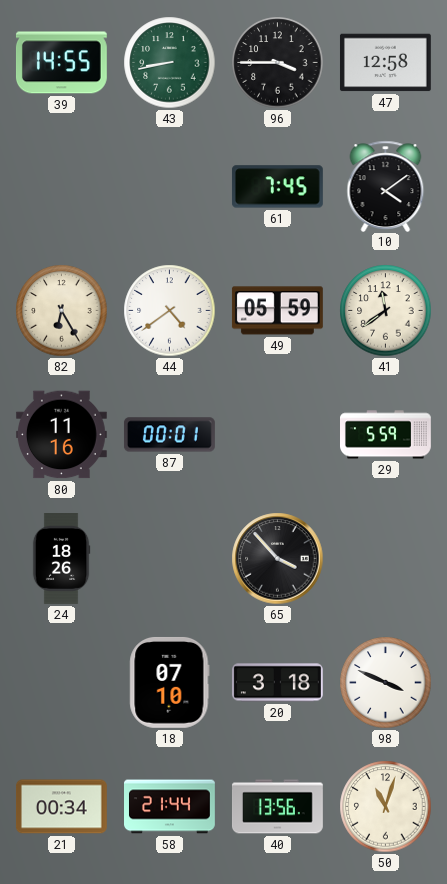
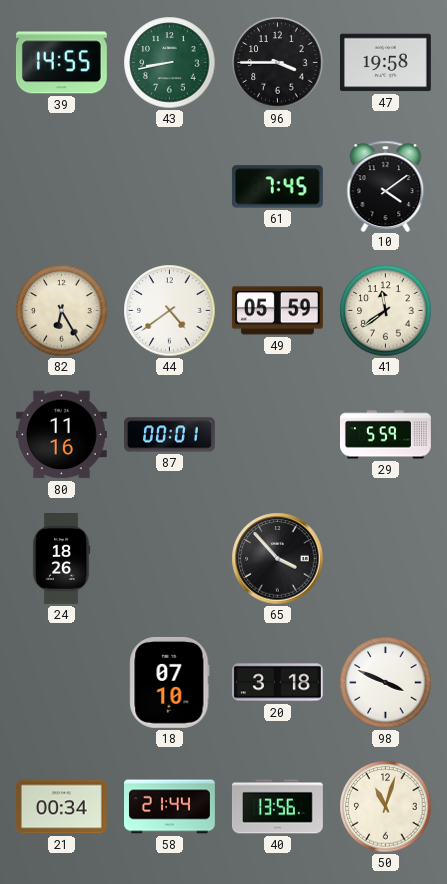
47: 12:58 -> 19:58 (385, 63)
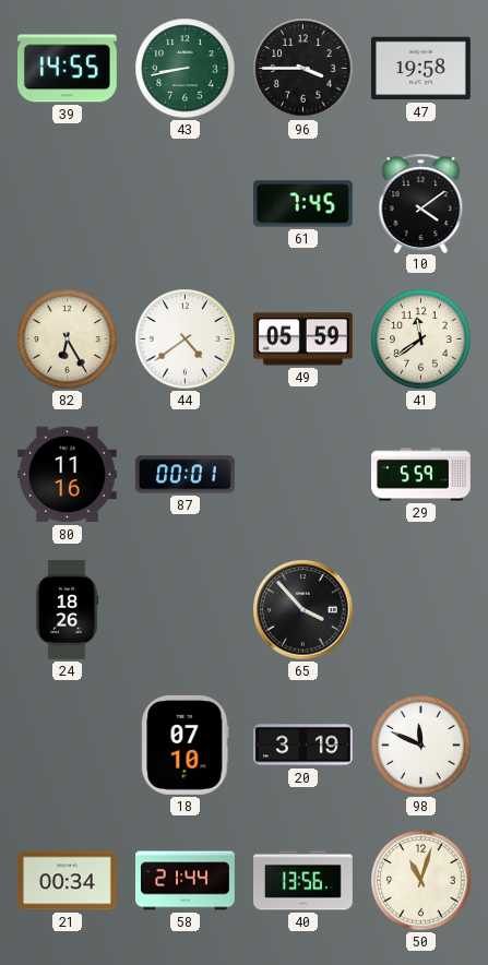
20: 3:18 -> 3:19 (302, 746)
98: 3:49 -> 11:49 (421, 746)
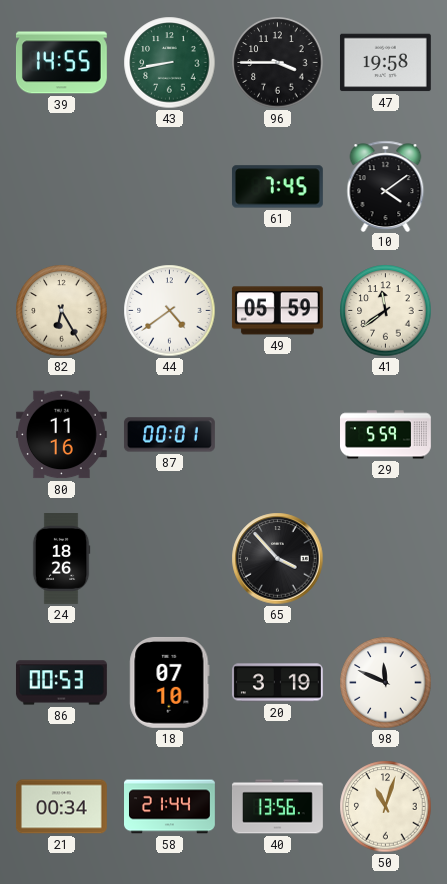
86: none -> 00:53 (62, 683)
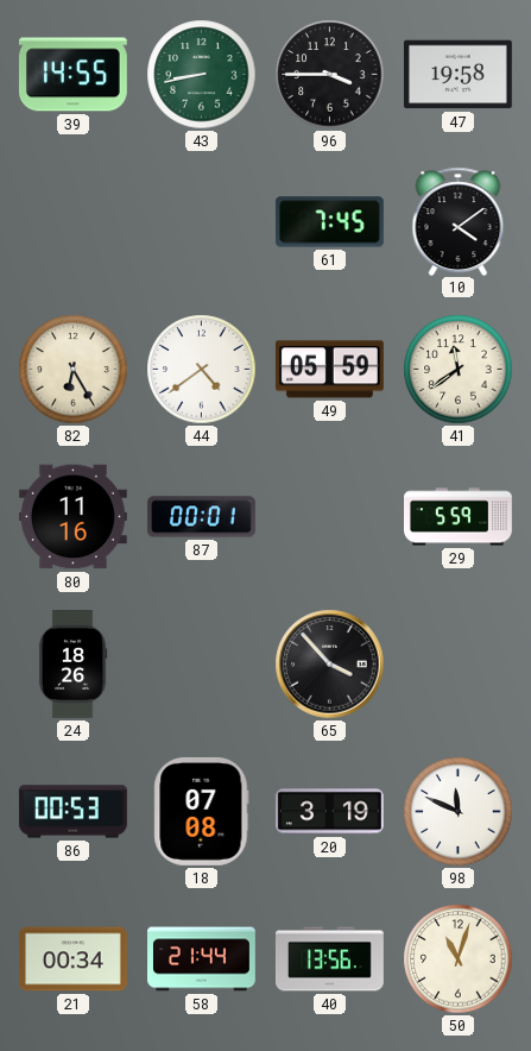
18: 07:10 -> 07:08 (202, 811)
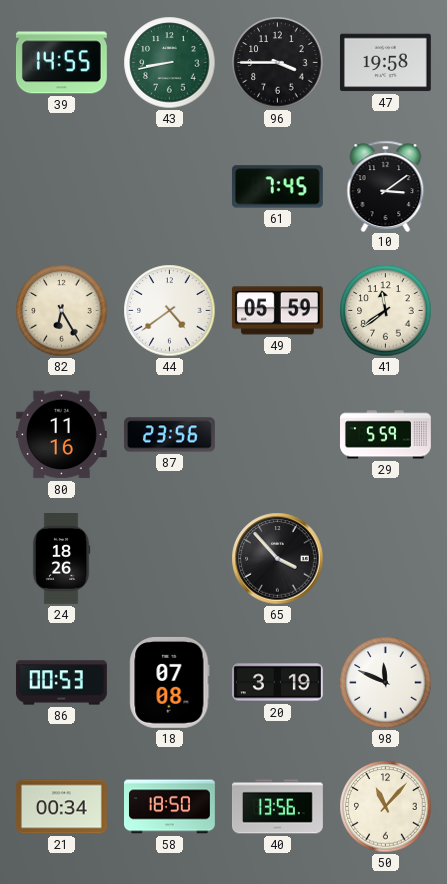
10: 4:09 -> 3:09 (386, 186)
87: 00:01 -> 23:56 (169, 435)
58: 21:44 -> 18:50 (170, 807)
50: 11:03 -> 11:07 (386, 807)
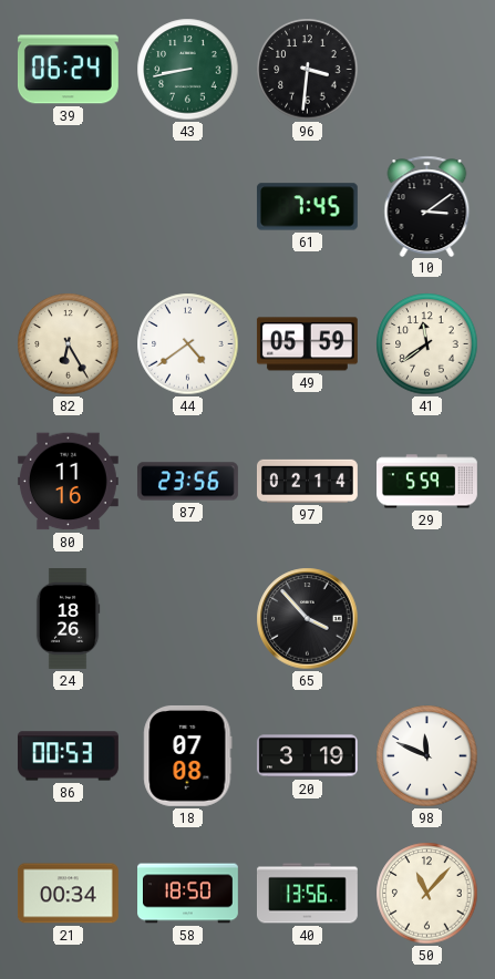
39: 14:55 -> 06:24 (68, 70)
96: 3:45 -> 3:31 (308, 70)
47: 19:58 -> none (385, 63)
97: none -> 02:14 (307, 481)
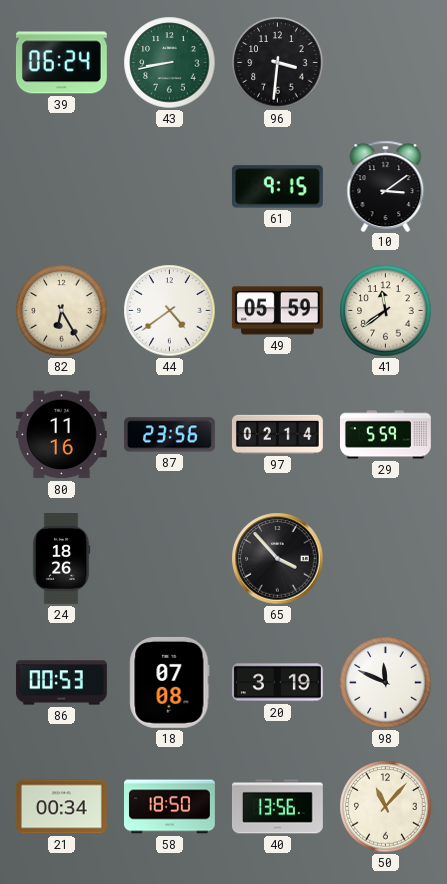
61: 7:45 -> 9:15 (277, 187)
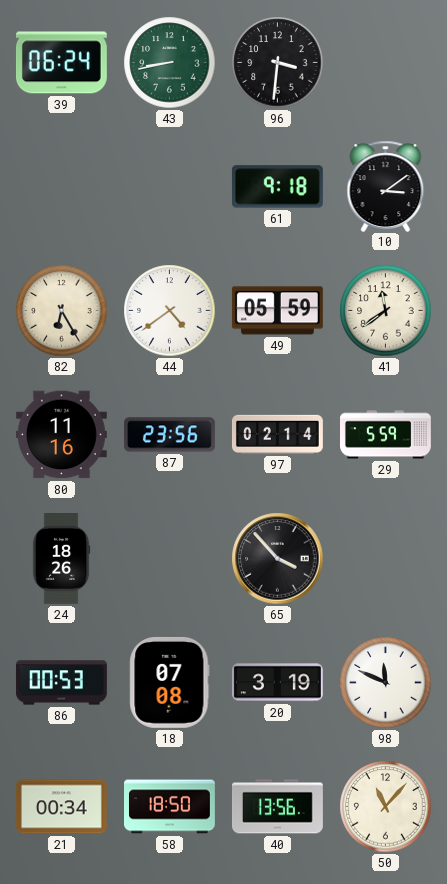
61: 9:15 -> 9:18 (277, 187)
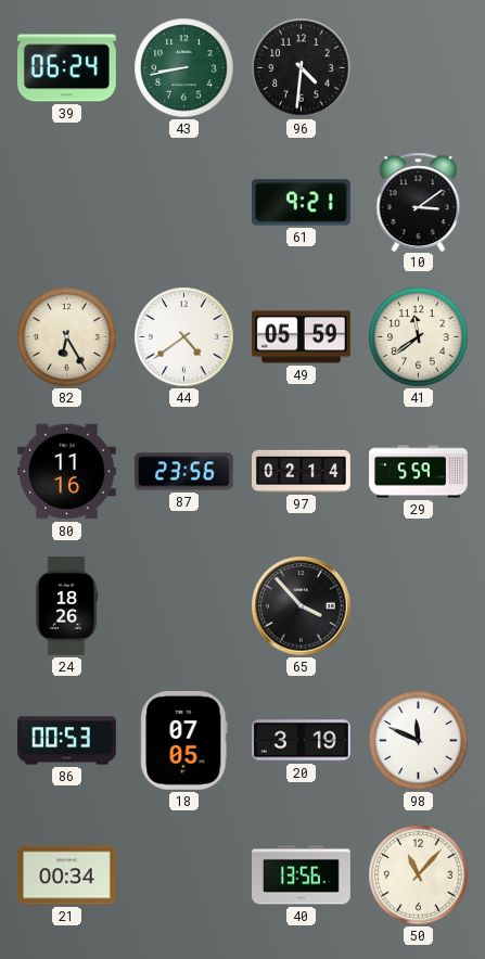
96: 3:31 -> 4:31 (302, 68)
61: 9:18 -> 9:21 (301, 203)
18: 07:08 -> 07:05 (184, 740)
58: 18:50 -> none (170, 807)
